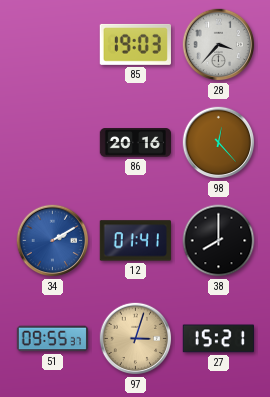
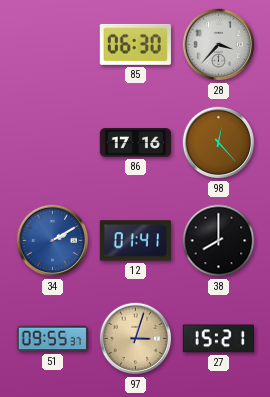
85: 19:03 -> 06:30 (135, 44)
86: 20:16 -> 17:16 (135, 143)
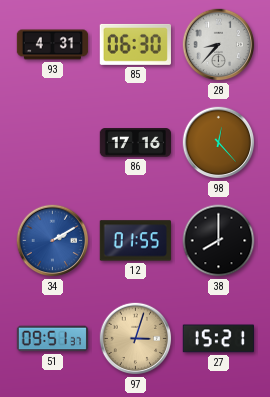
93: none -> 4:31 (53, 45)
28: 3:37 -> 8:37 (219, 45)
12: 01:41 -> 01:55 (135, 241)
51: 09:55 -> 09:51 (53, 339)
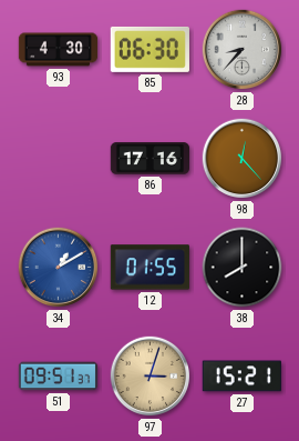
93: 4:31 -> 4:30 (59, 50)
34: 2:10 -> 1:10 (59, 268)
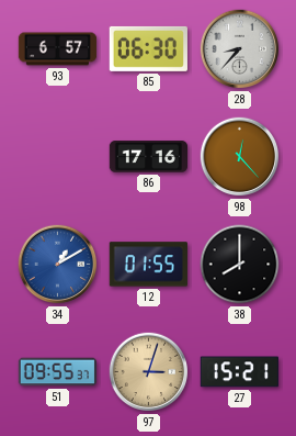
93: 4:30 -> 6:57 (58, 49)
51: 09:51 -> 09:55 (58, 372)
